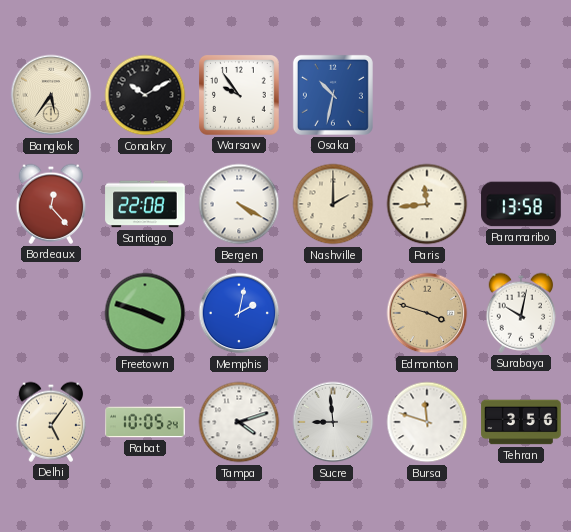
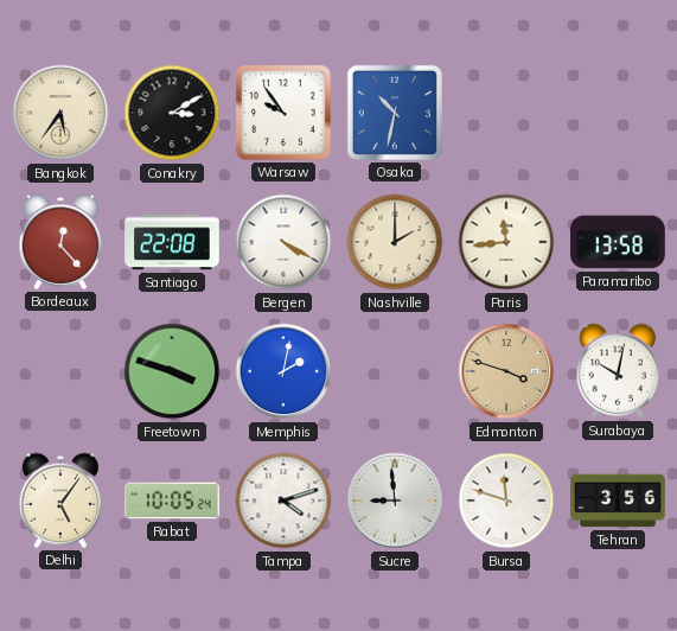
Conakry: 10:10 -> 3:10 (172, 113)
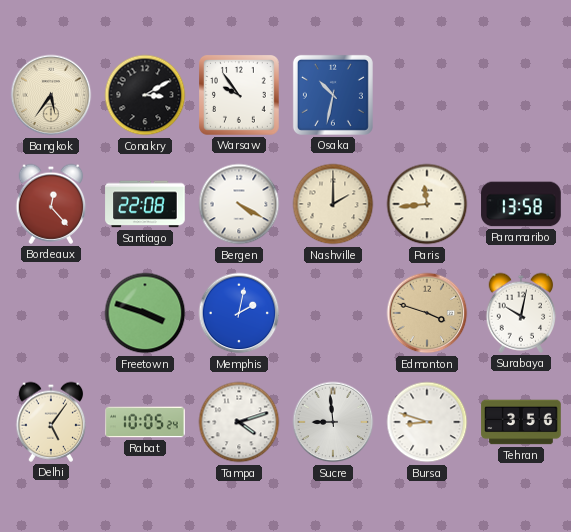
Bursa: 11:48 -> 8:48 (427, 422)
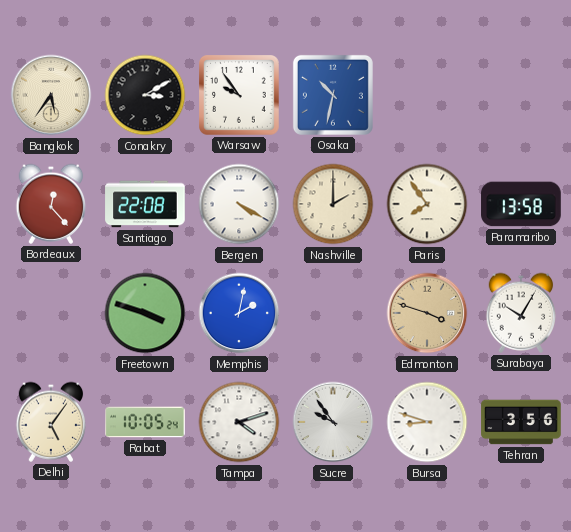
Paris: 11:44 -> 7:54 (427, 204)
Surabaya: 10:02 -> 10:05 (521, 313)
Sucre: 8:59 -> 9:54 (333, 422)
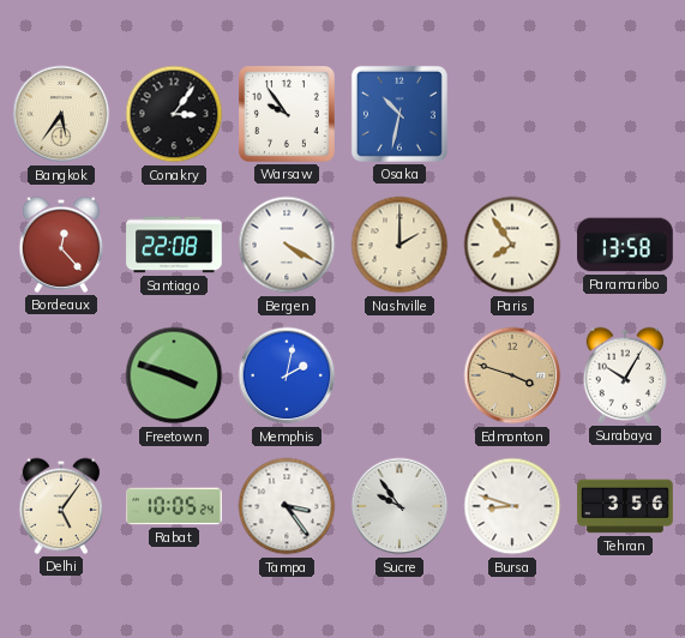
Conakry: 3:10 -> 3:06 (174, 114)
Tampa: 4:12 -> 3:24 (287, 506)
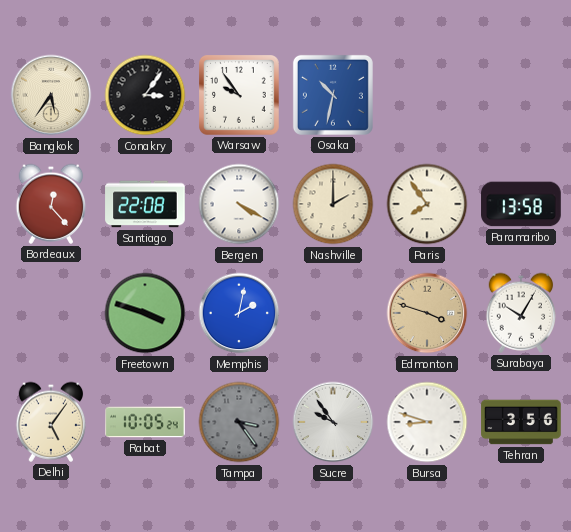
Tampa dial: white -> grey (239, 422)
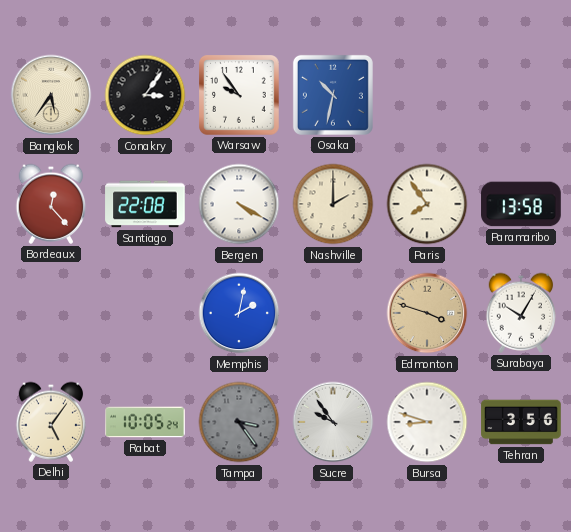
Freetown: 3:48 -> none (145, 313)
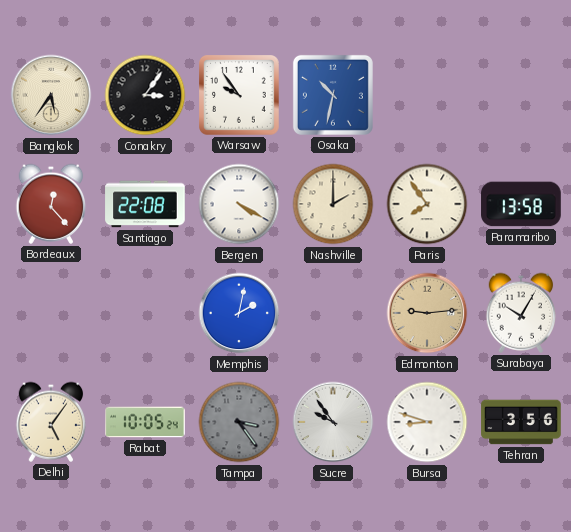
Edmonton: 3:48 -> 9:14 (427, 313)
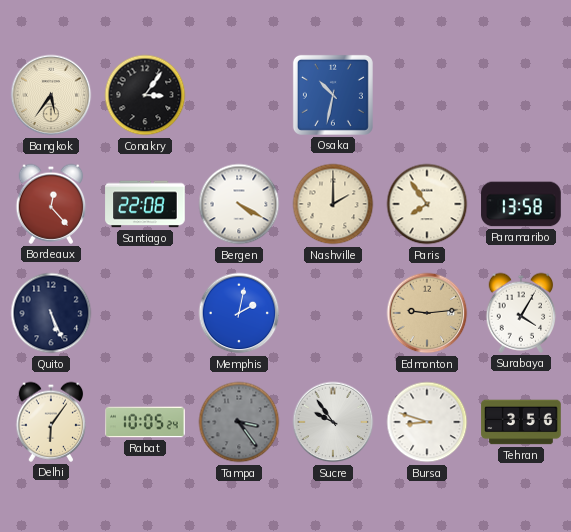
Warsaw: 9:54 -> none (240, 96)
Quito: none -> 5:26 (51, 313)
Surabaya: 10:05 -> 4:05 (521, 313)
Delhi: 5:06 -> 6:06 (51, 422)
